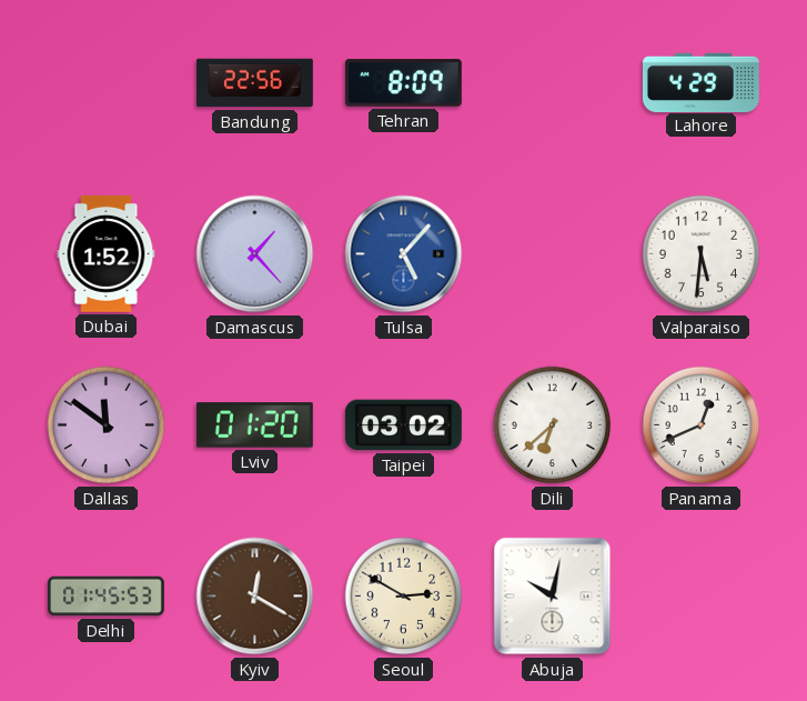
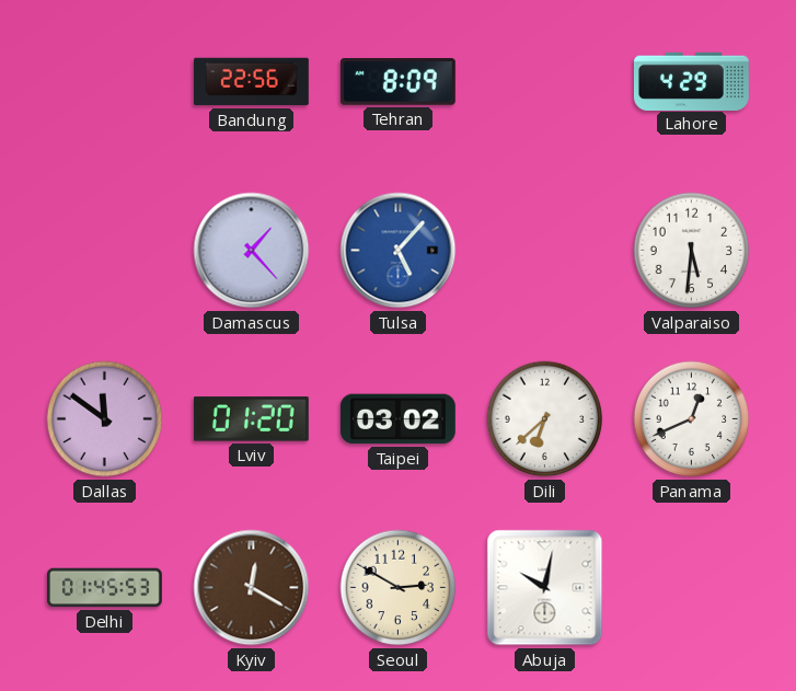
Dubai: 1:52 -> none (107, 253)
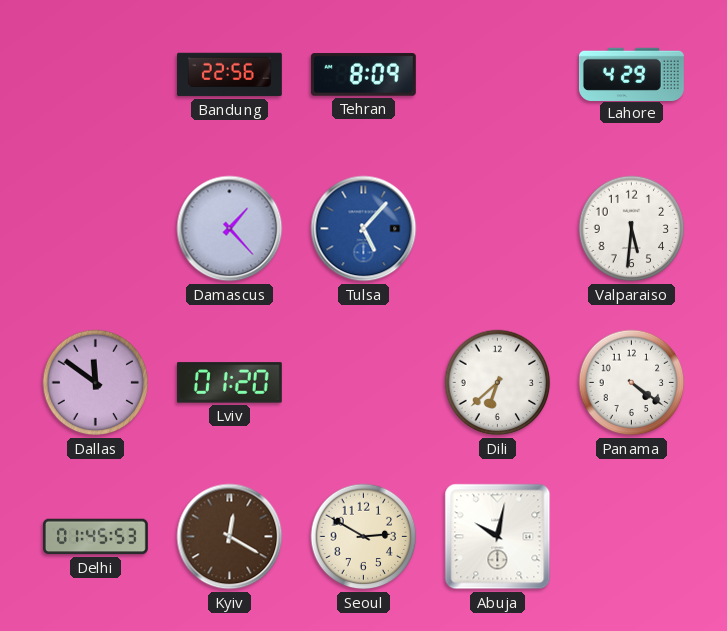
Taipei: 03:02 -> none (397, 419)
Panama: 12:41 -> 4:21 (632, 383)
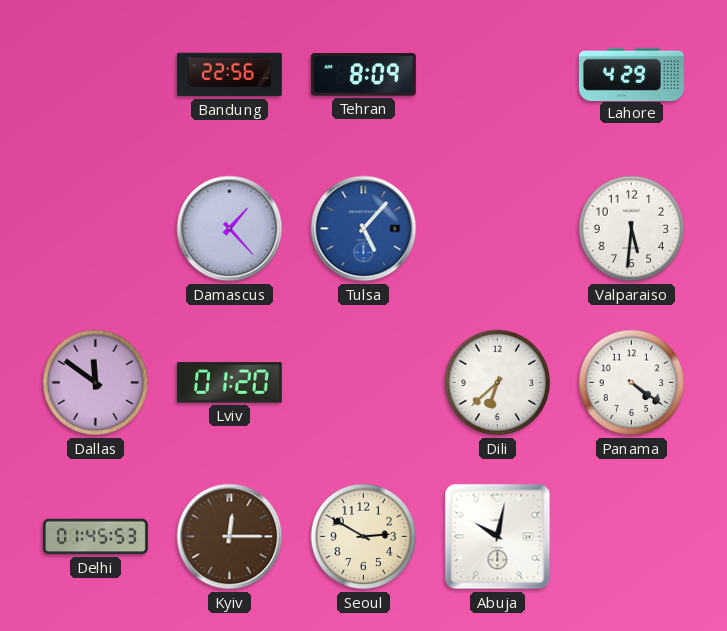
Kyiv: 12:20 -> 12:15 (230, 537)
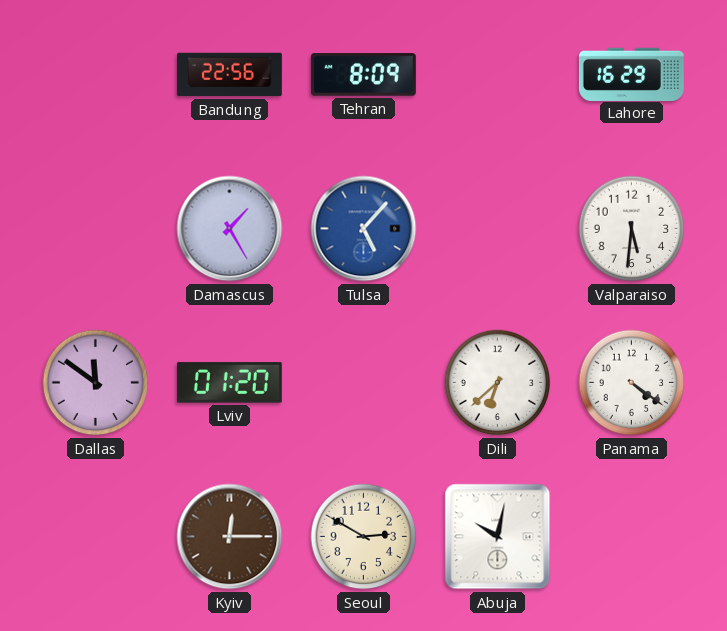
Lahore: 4:29 -> 16:29 (631, 74)
Damascus: 1:23 -> 1:25 (230, 229)
Delhi: 01:45 -> none (95, 537)
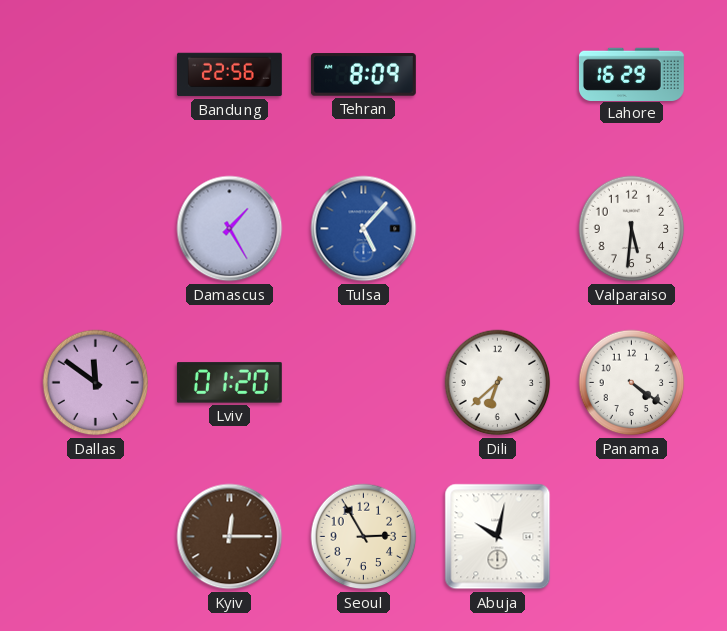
Seoul: 2:50 -> 2:55 (364, 537)
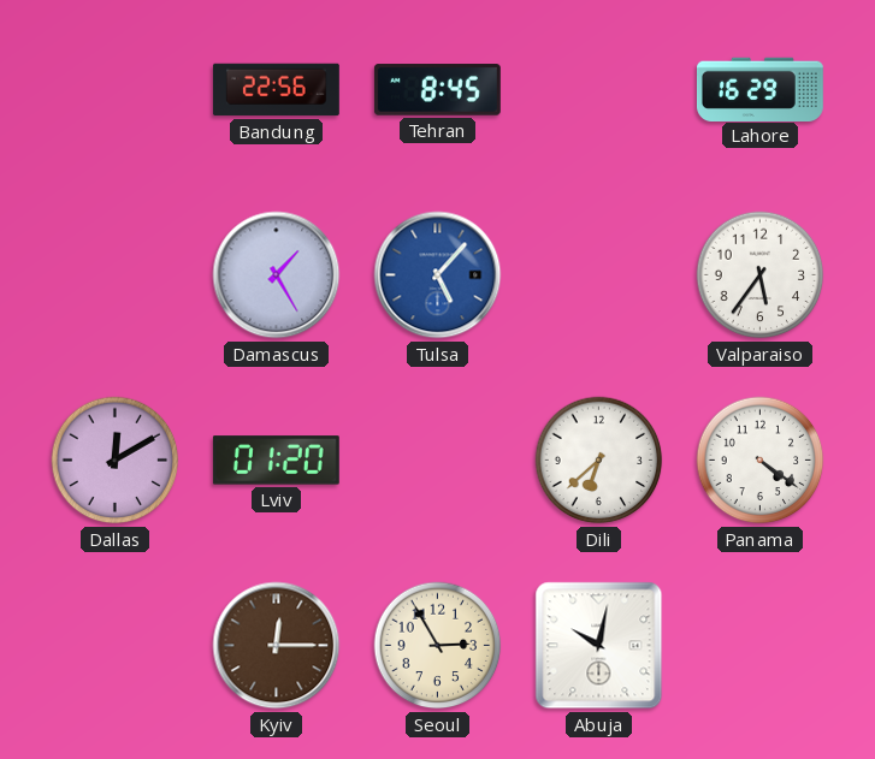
Tehran: 8:09 -> 8:45 (437, 90)
Valparaiso: 5:31 -> 5:36 (761, 275)
Dallas: 11:51 -> 12:10 (116, 461)
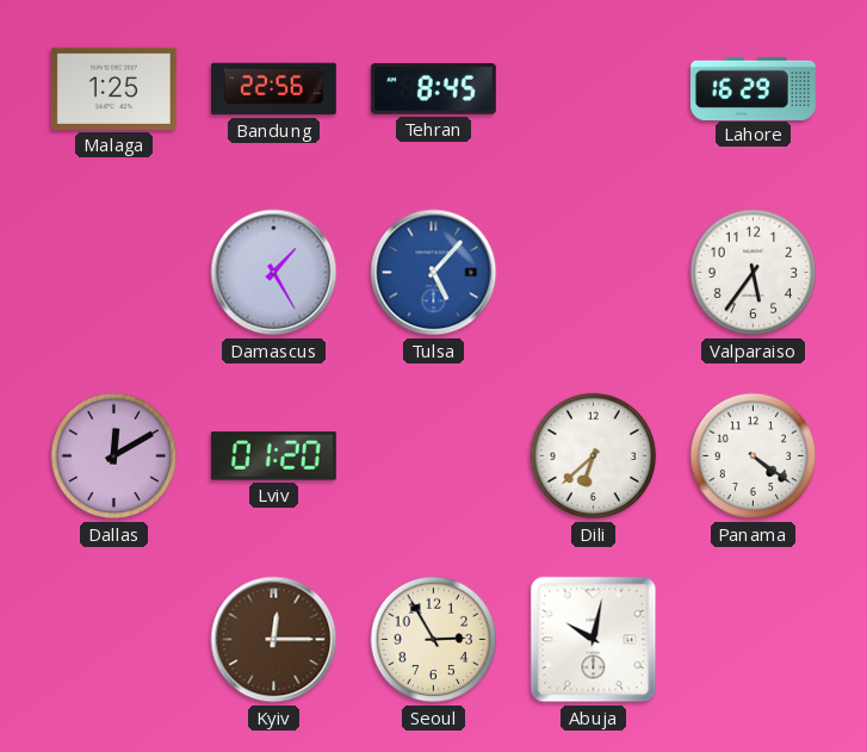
Malaga: none -> 1:25 (113, 88)
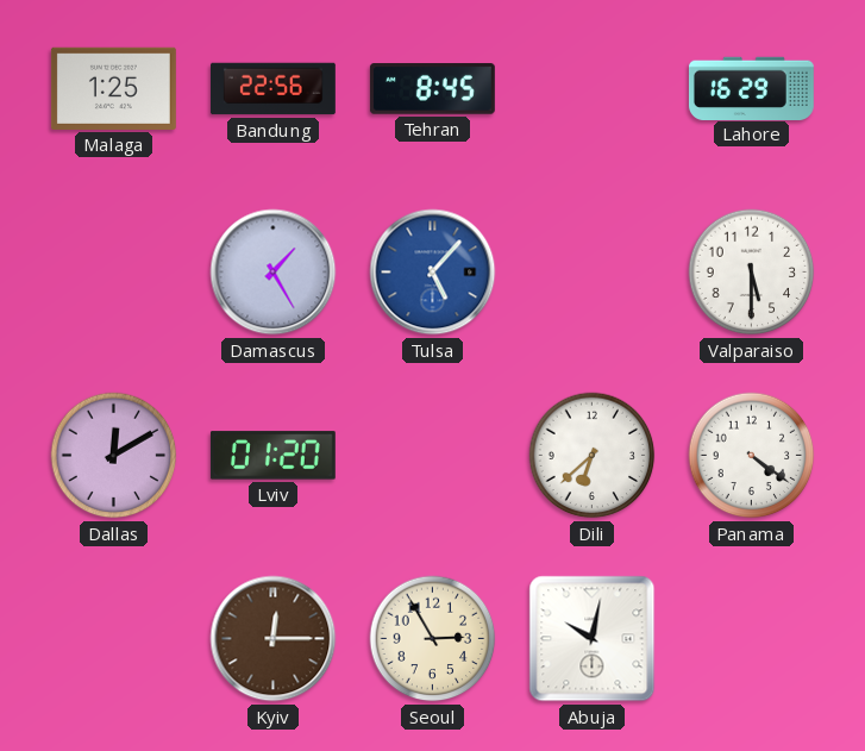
Valparaiso: 5:36 -> 5:30 (752, 273)
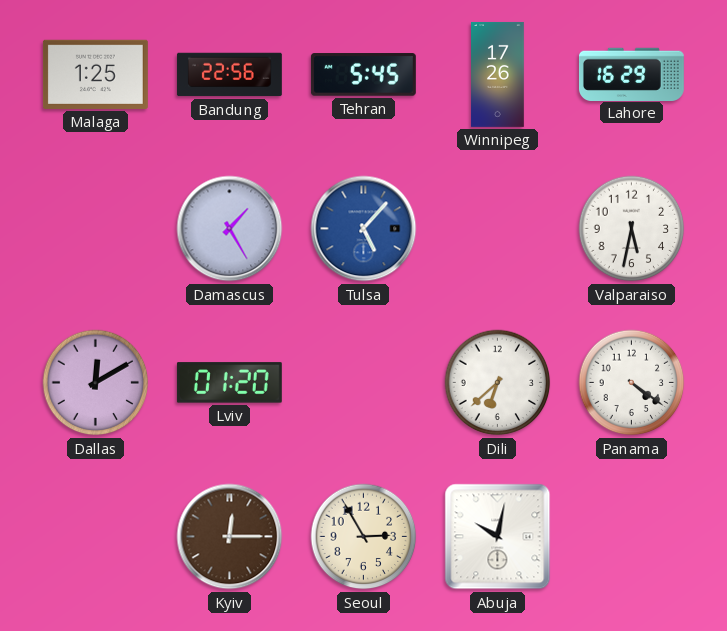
Tehran: 8:45 -> 5:45 (363, 75)
Winnipeg: none -> 17:26 (498, 75)
Valparaiso: 5:30 -> 5:32 (632, 229)
